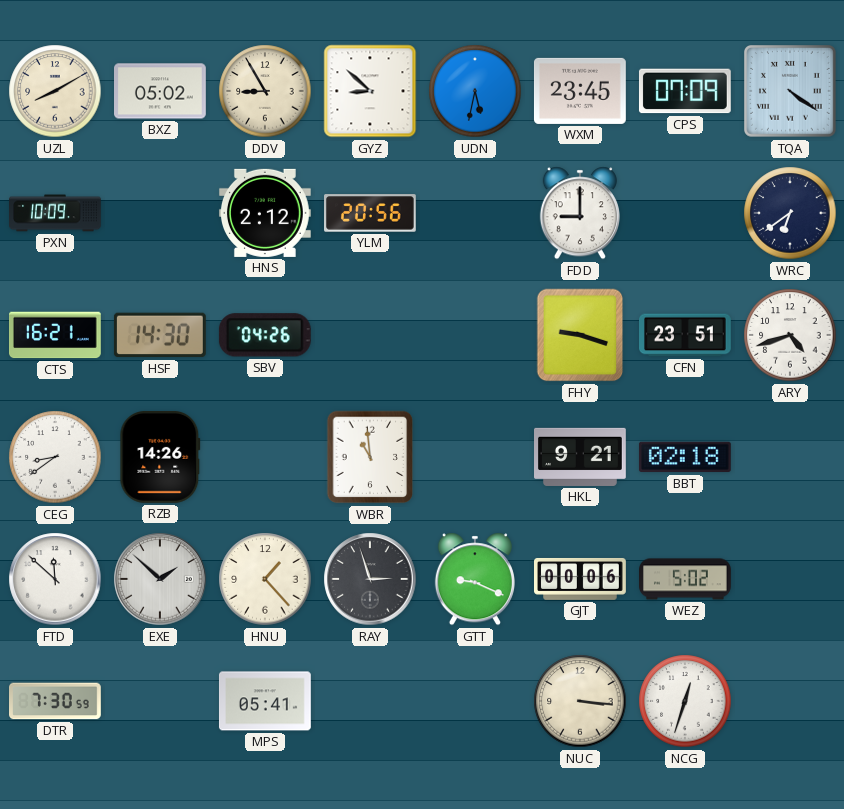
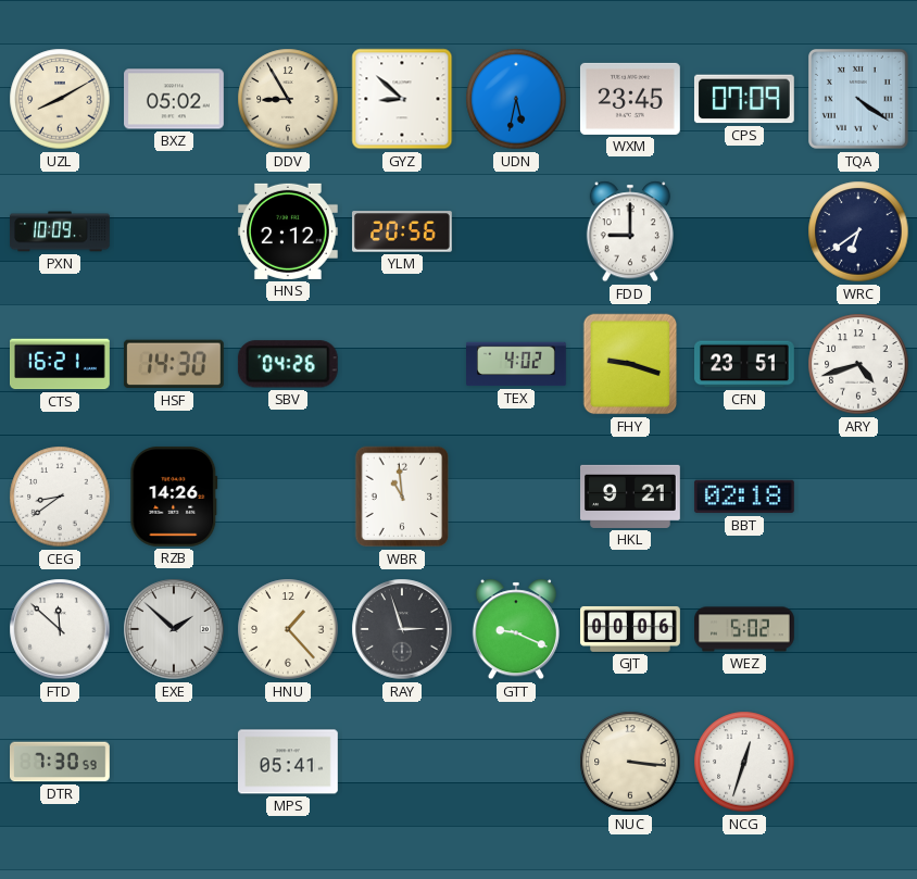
TEX: none -> 4:02 (517, 364)
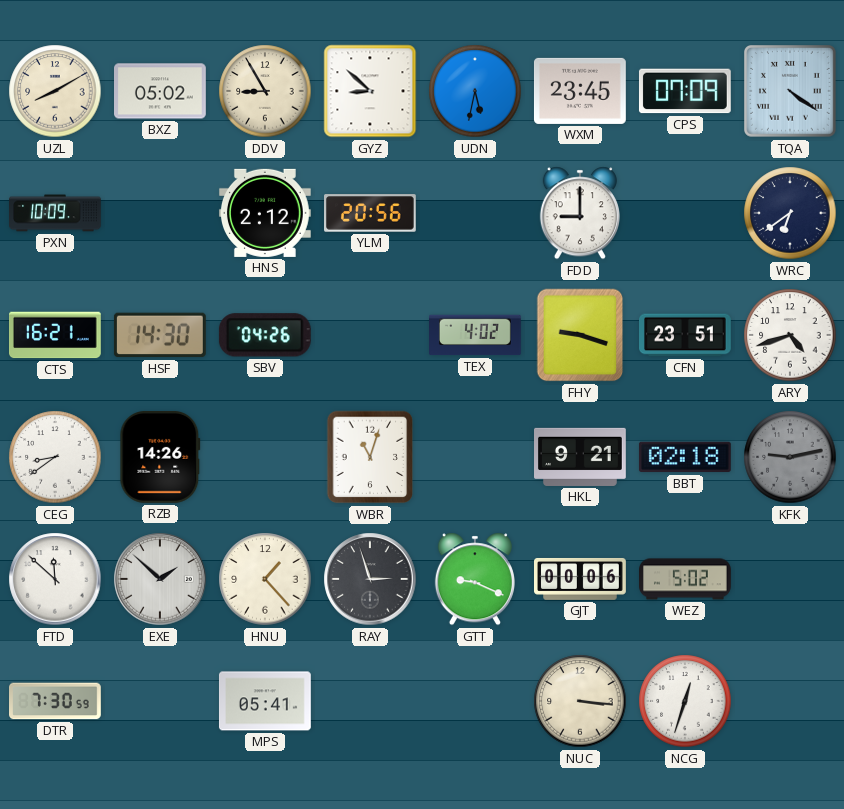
WBR: 10:59 -> 11:03 (370, 457)
KFK: none -> 9:13 (790, 457)
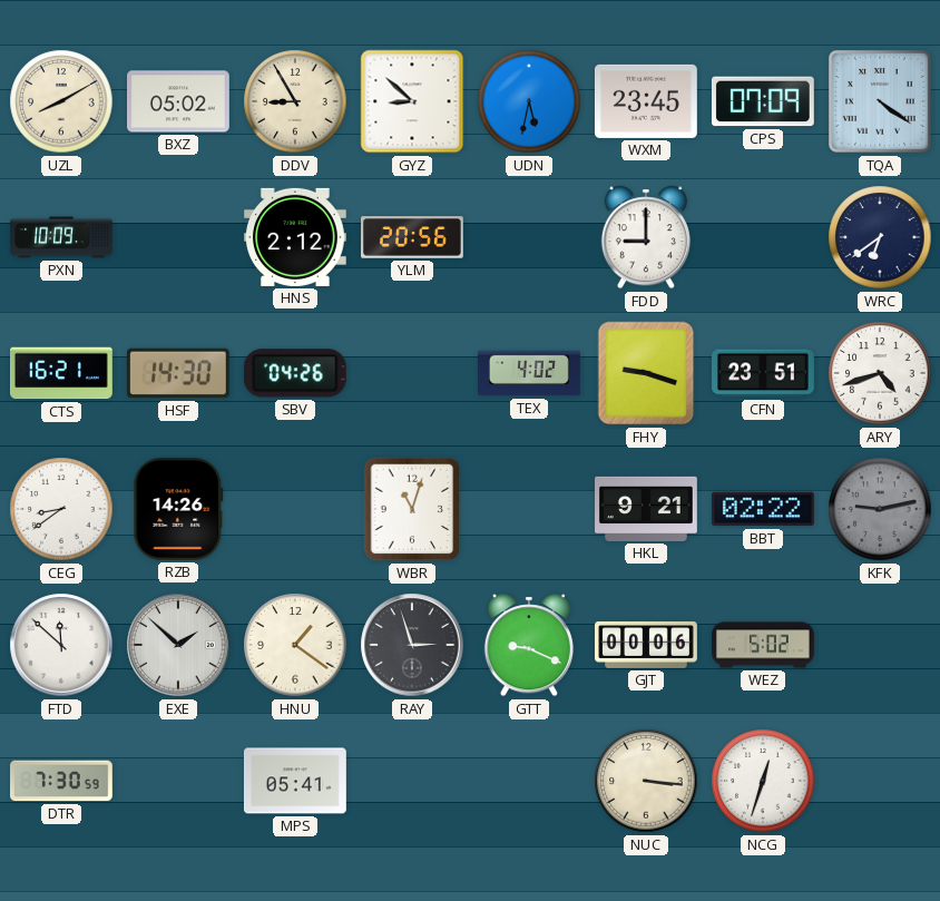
BBT: 02:18 -> 02:22 (763, 509)
HNU: 1:23 -> 1:21 (295, 645)
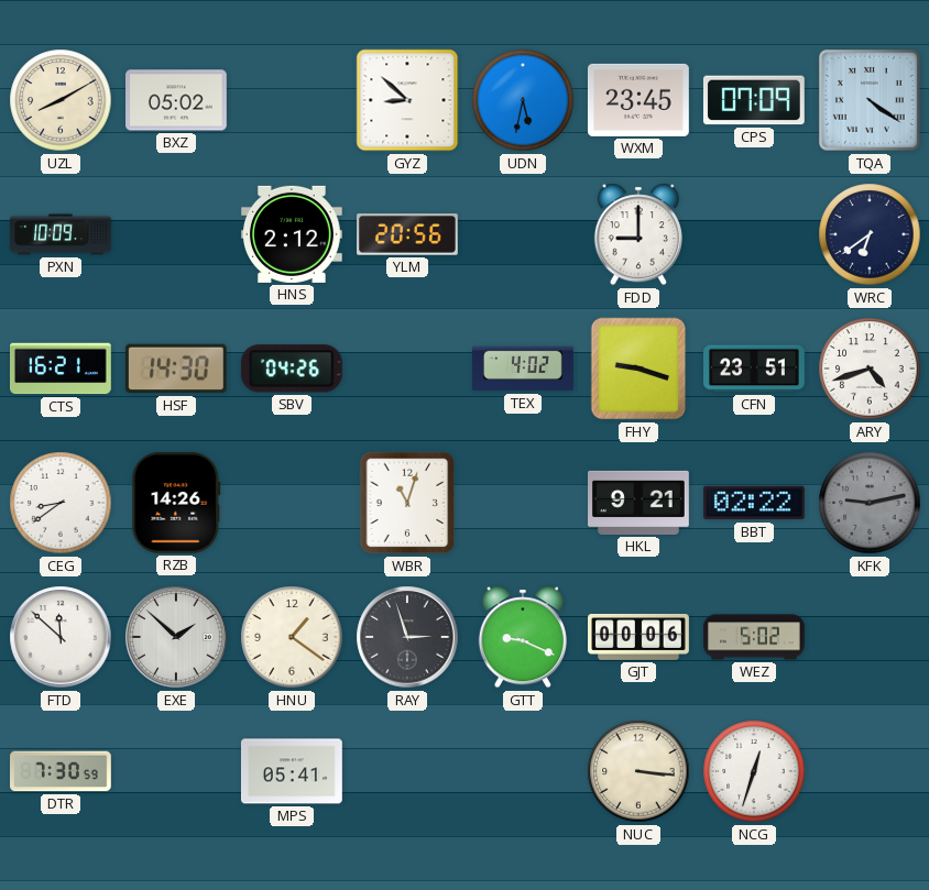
DDV: 8:55 -> none (295, 101)
